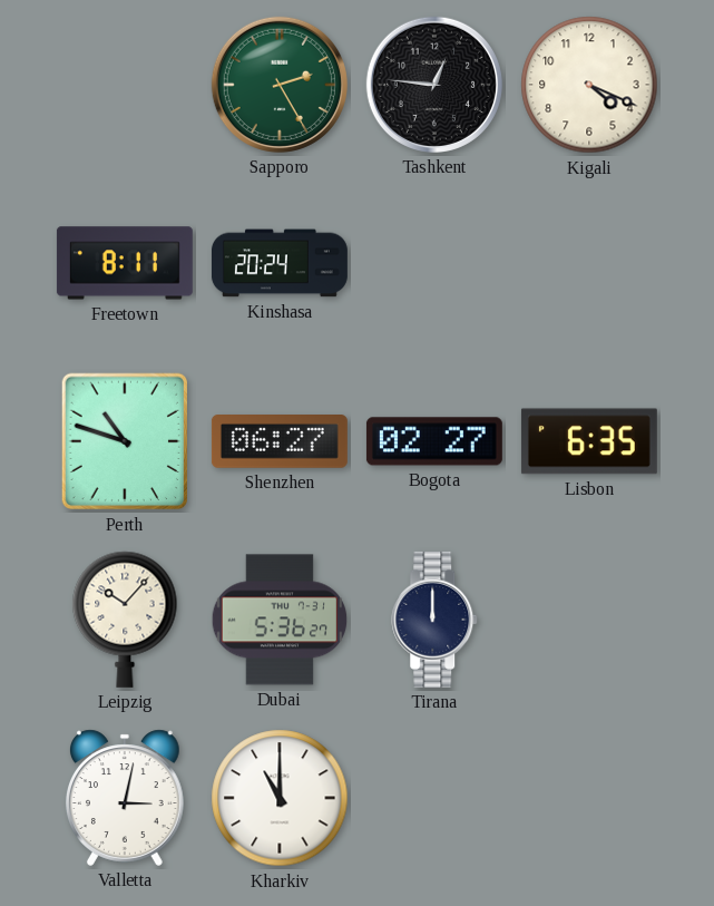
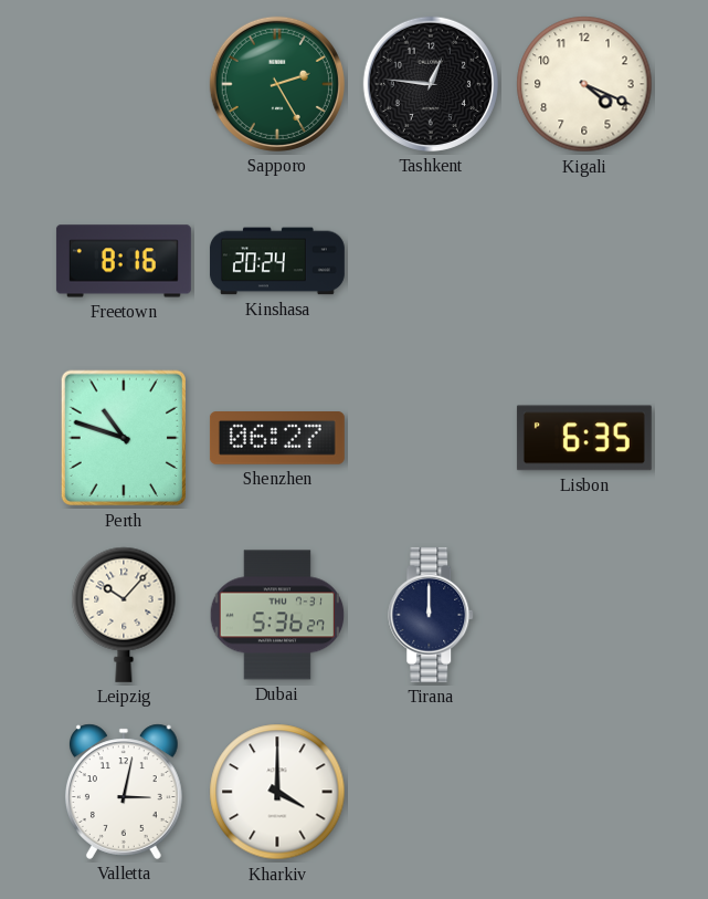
Freetown: 8:11 -> 8:16 (124, 261)
Bogota: 02:27 -> none (434, 441)
Kharkiv: 11:00 -> 4:00 (277, 792)
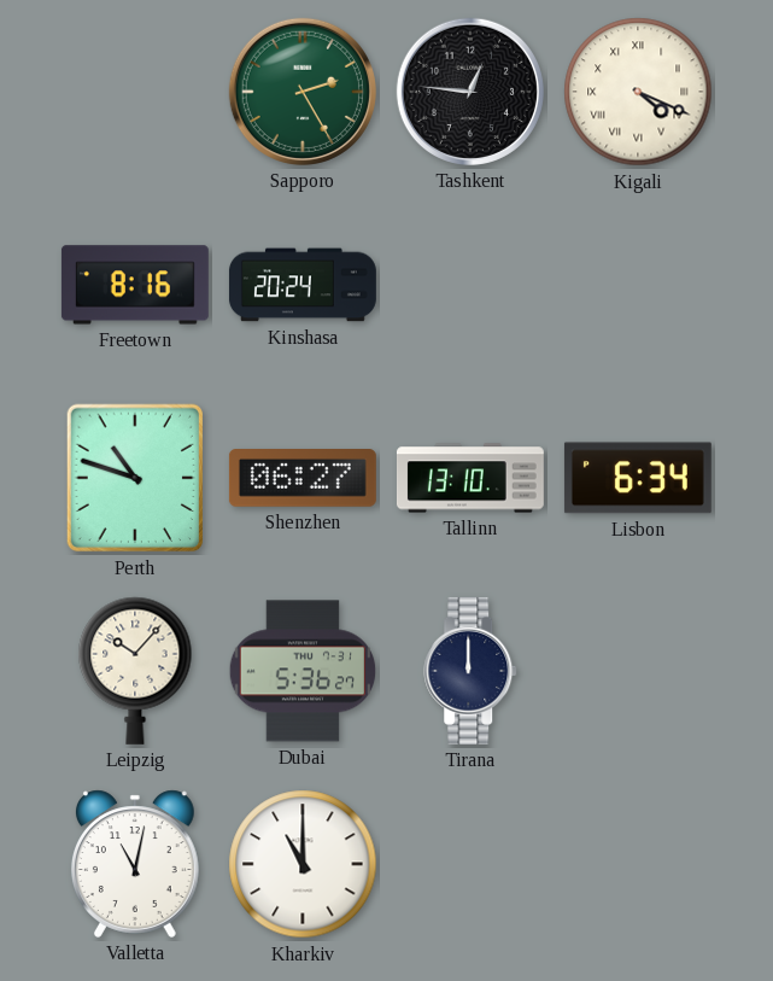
Kigali numerals: Arabic -> Roman (638, 92)
Tallinn: none -> 13:10 (470, 478)
Lisbon: 6:35 -> 6:34 (638, 478)
Valletta: 3:02 -> 11:02 (135, 864)
Kharkiv: 4:00 -> 11:00 (303, 864)
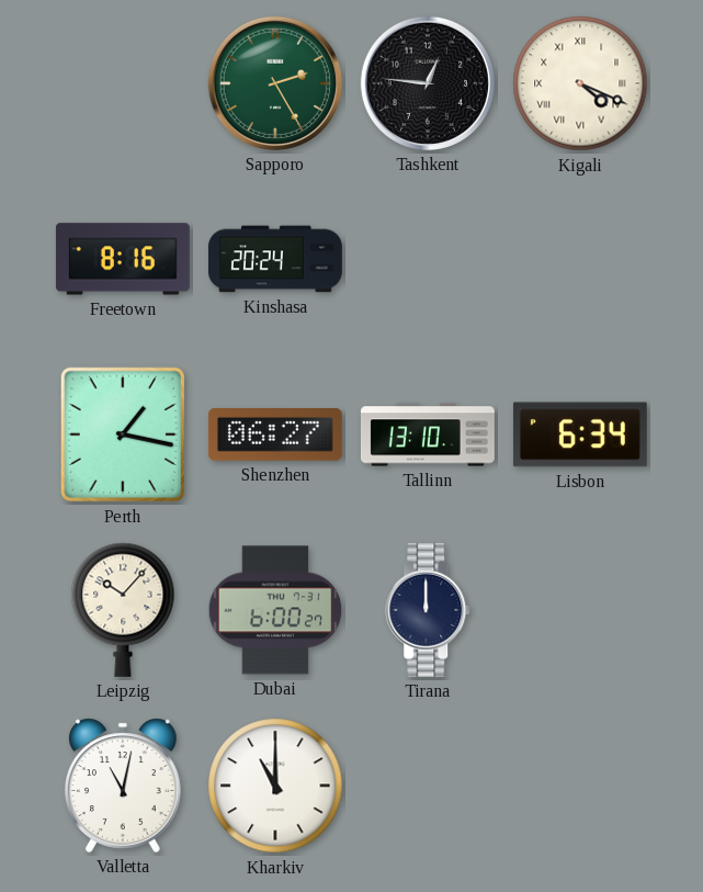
Perth: 10:48 -> 1:17 (123, 434)
Dubai: 5:36 -> 6:00 (275, 610)
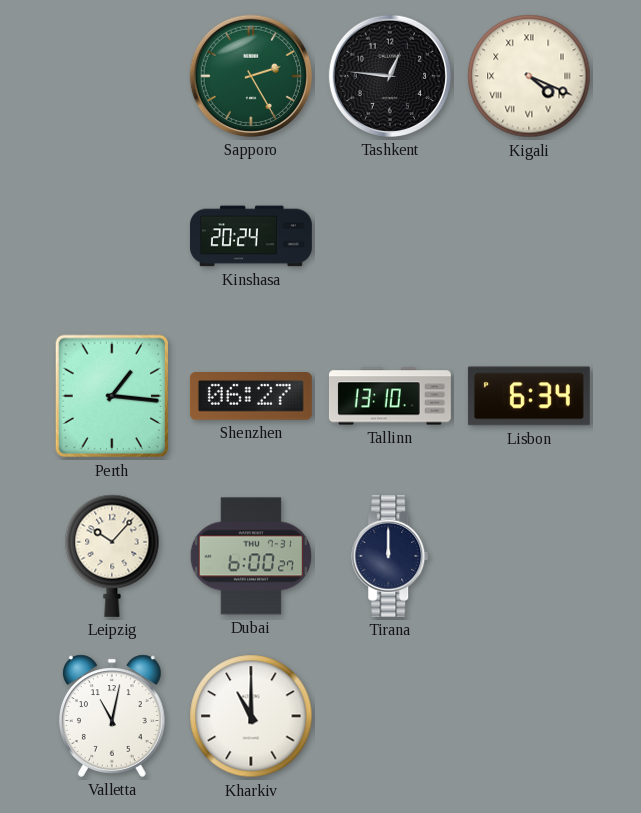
Freetown: 8:16 -> none (123, 259)
Perth: 1:17 -> 1:16 (112, 396)
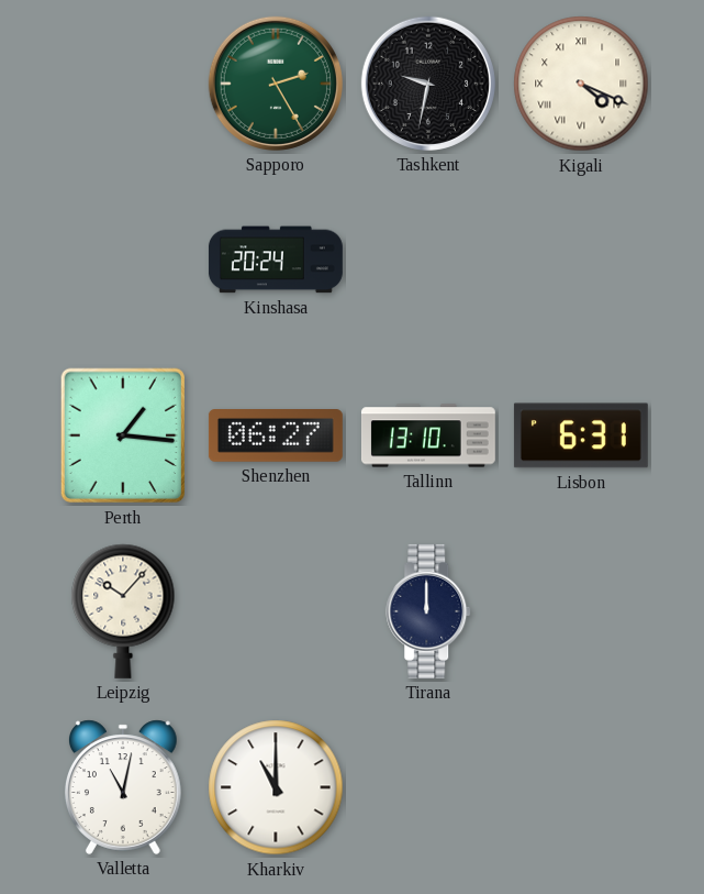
Tashkent: 12:46 -> 9:32 (428, 84)
Lisbon: 6:34 -> 6:31 (581, 435)
Dubai: 6:00 -> none (251, 556)
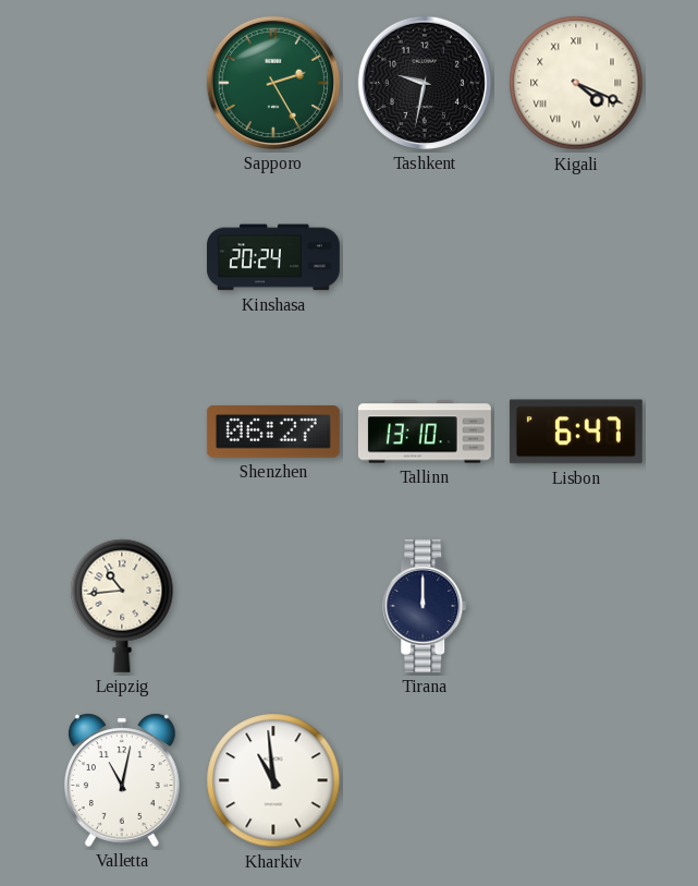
Perth: 1:16 -> none (123, 435)
Lisbon: 6:31 -> 6:47 (576, 432)
Leipzig: 10:07 -> 10:44 (122, 606)
Kharkiv: 11:00 -> 10:59 (273, 780)
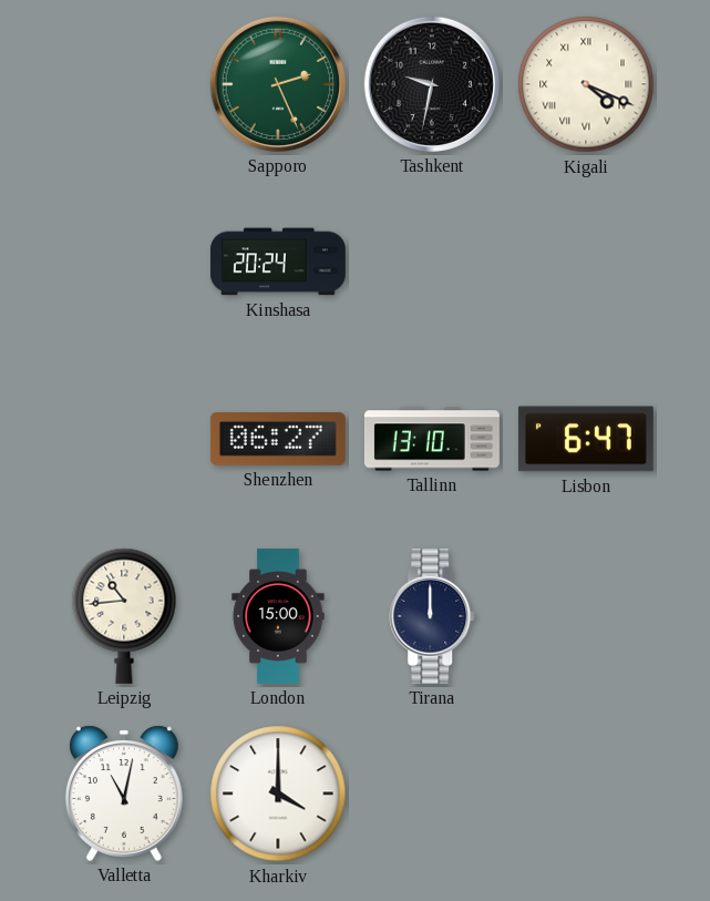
Sapporo: 2:25 -> 2:26 (278, 84)
London: none -> 15:00 (278, 616)
Kharkiv: 10:59 -> 4:00 (278, 794)
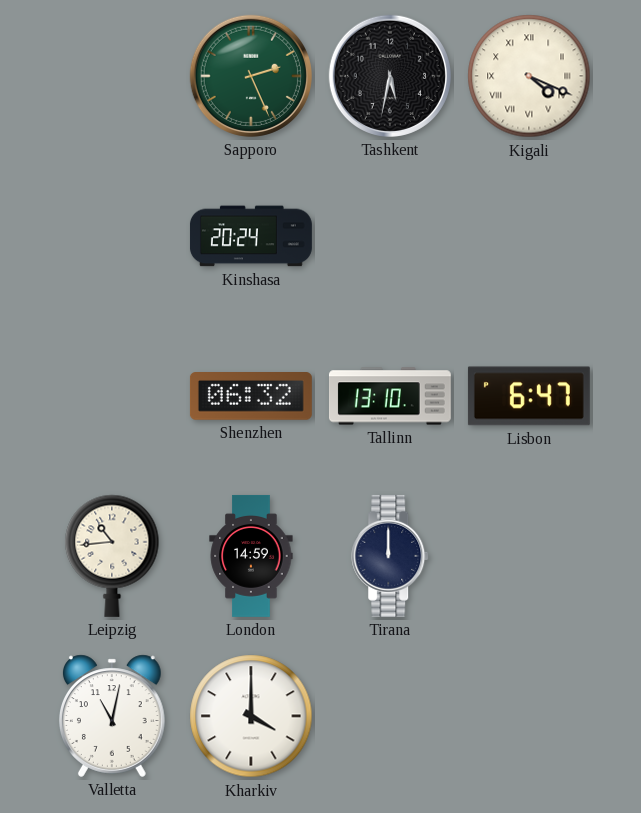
Tashkent: 9:32 -> 5:32 (390, 76)
Shenzhen: 06:27 -> 06:32 (251, 397)
London: 15:00 -> 14:59 (251, 556)
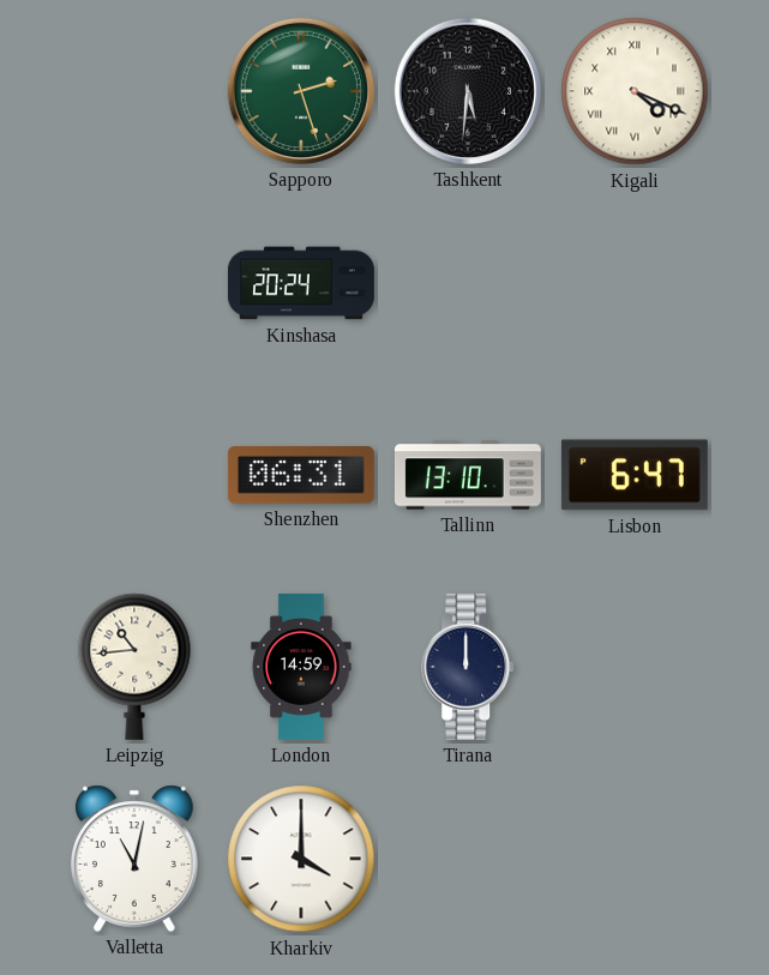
Sapporo: 2:26 -> 2:27 (301, 91)
Tashkent: 5:32 -> 5:31 (468, 91)
Shenzhen: 06:32 -> 06:31 (301, 476)
